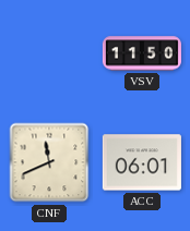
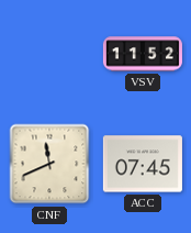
VSV: 11:50 -> 11:52 (143, 54)
ACC: 06:01 -> 07:45 (143, 164)
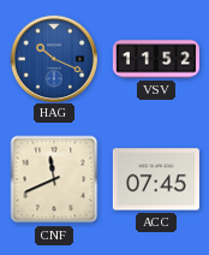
HAG: none -> 10:19 (53, 58)
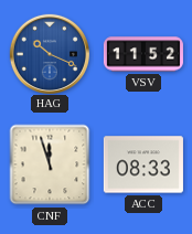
CNF: 11:41 -> 11:57 (50, 164)
ACC: 07:45 -> 08:33 (143, 164)
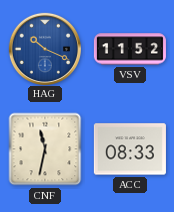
CNF: 11:57 -> 11:32 (45, 149)
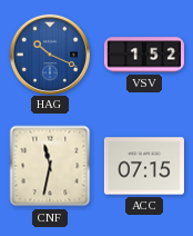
VSV: 11:52 -> 1:52 (144, 55)
ACC: 08:33 -> 07:15 (144, 166)
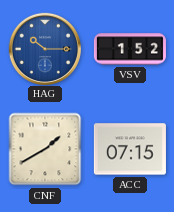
HAG: 10:19 -> 10:15 (44, 48)
CNF: 11:32 -> 1:40 (45, 149)
